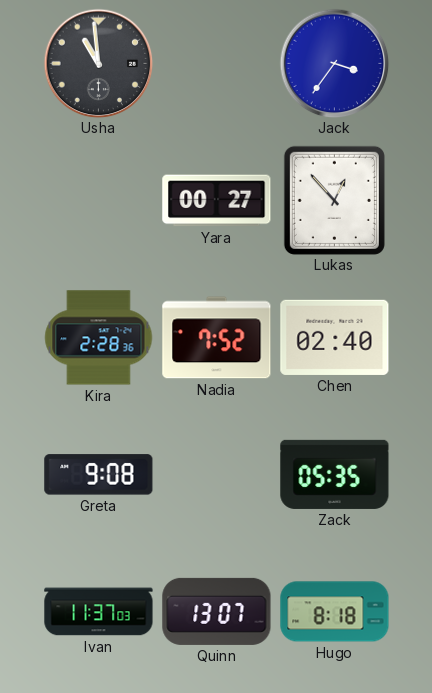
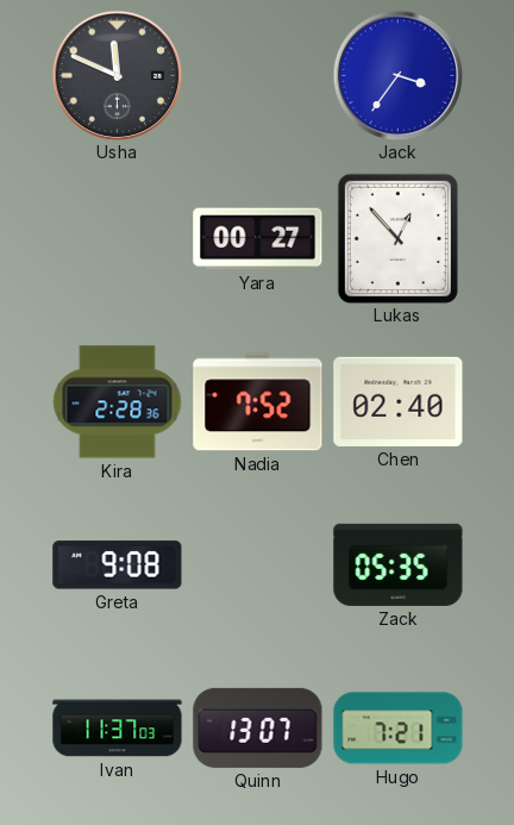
Usha: 10:59 -> 11:49 (117, 75)
Hugo: 8:18 -> 7:21 (399, 729)
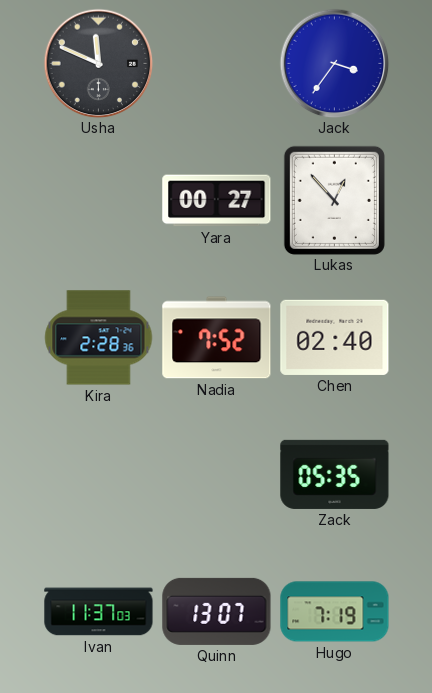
Greta: 9:08 -> none (118, 565)
Hugo: 7:21 -> 7:19 (335, 612)
